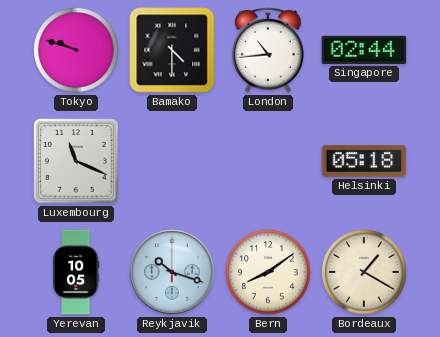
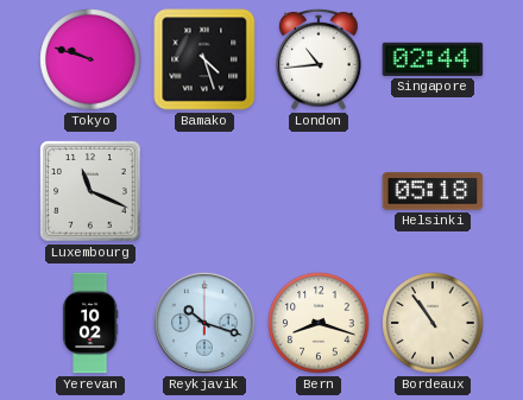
Bamako: 4:30 -> 4:27 (204, 59)
Yerevan: 10:05 -> 10:02 (90, 323)
Bern: 8:09 -> 8:18 (319, 323)
Bordeaux: 1:20 -> 10:54 (433, 323)
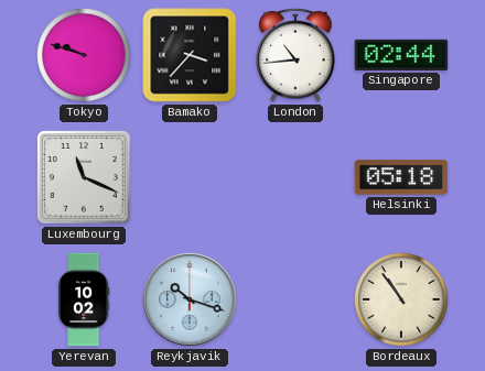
Bamako: 4:27 -> 3:37 (190, 55)
Bern: 8:18 -> none (319, 323)
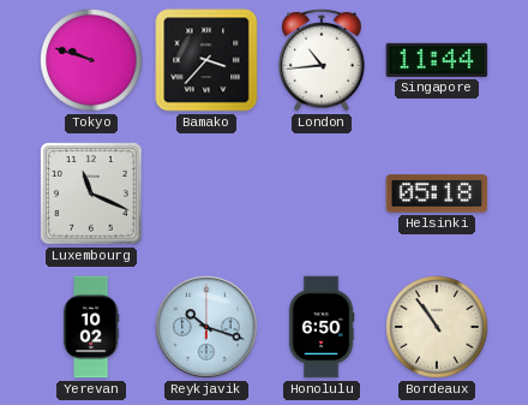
Singapore: 02:44 -> 11:44 (437, 60)
Honolulu: none -> 6:50 (322, 327)
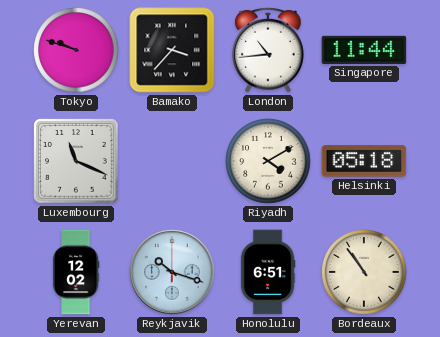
Riyadh: none -> 4:10 (268, 161)
Yerevan: 10:02 -> 12:02 (76, 272)
Honolulu: 6:50 -> 6:51 (268, 272)
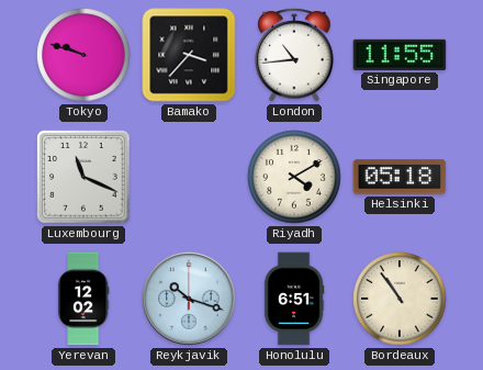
Singapore: 11:44 -> 11:55 (400, 55)
